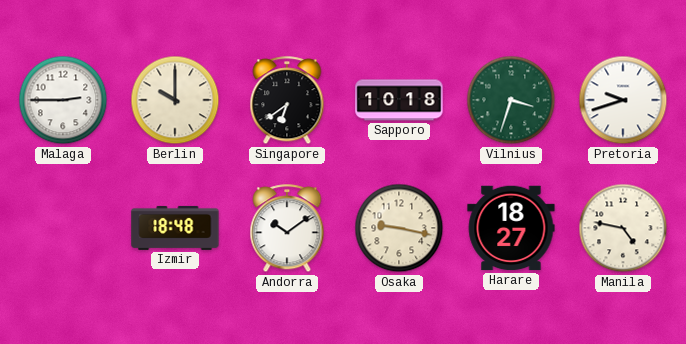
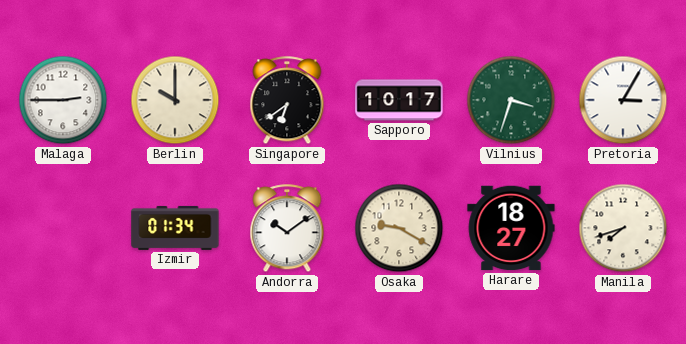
Sapporo: 10:18 -> 10:17 (399, 100)
Pretoria: 9:42 -> 3:05 (623, 100)
Izmir: 18:48 -> 01:34 (175, 228)
Osaka: 9:17 -> 9:20 (399, 228)
Manila: 4:47 -> 7:42 (623, 228)
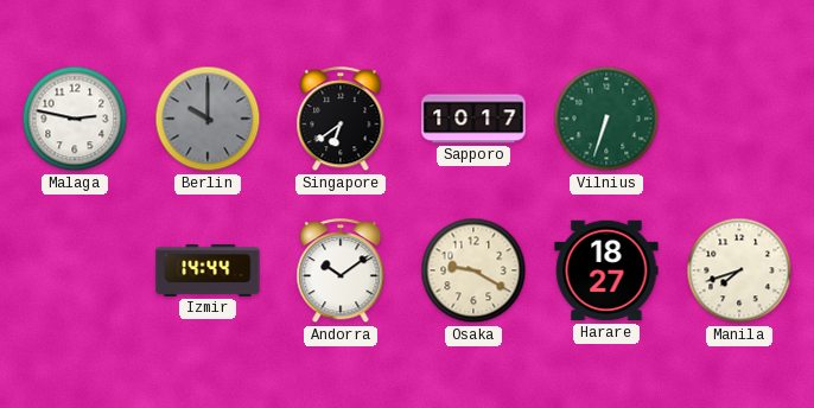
Malaga: 2:45 -> 2:47 (75, 119)
Berlin dial: cream -> grey (208, 119)
Vilnius: 3:33 -> 6:33 (606, 119)
Pretoria: 3:05 -> none (623, 100)
Izmir: 01:34 -> 14:44 (208, 270)
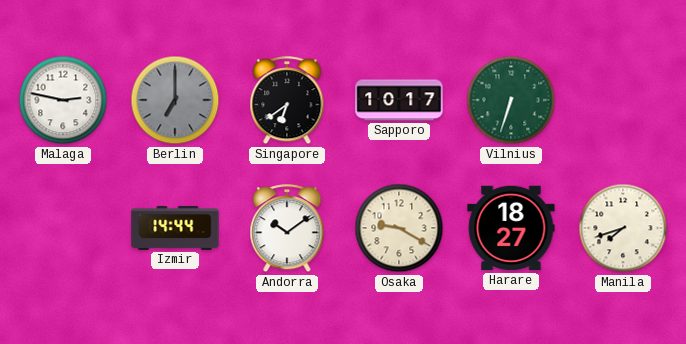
Berlin: 10:00 -> 7:00 (175, 100)
